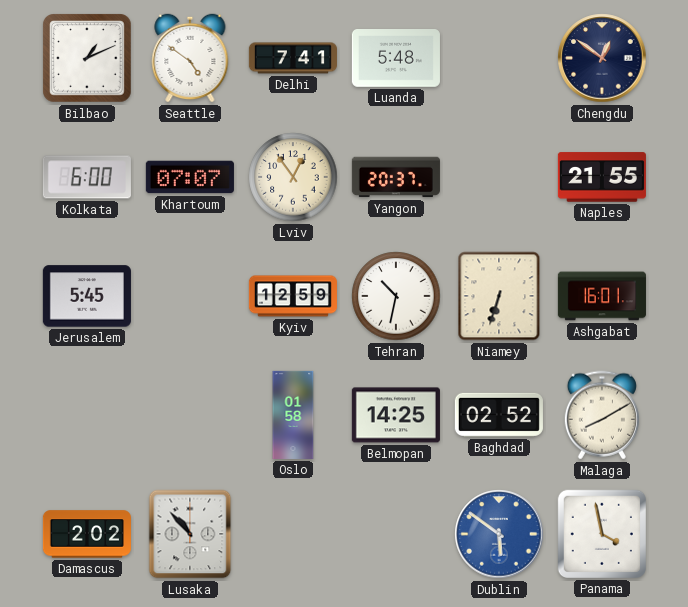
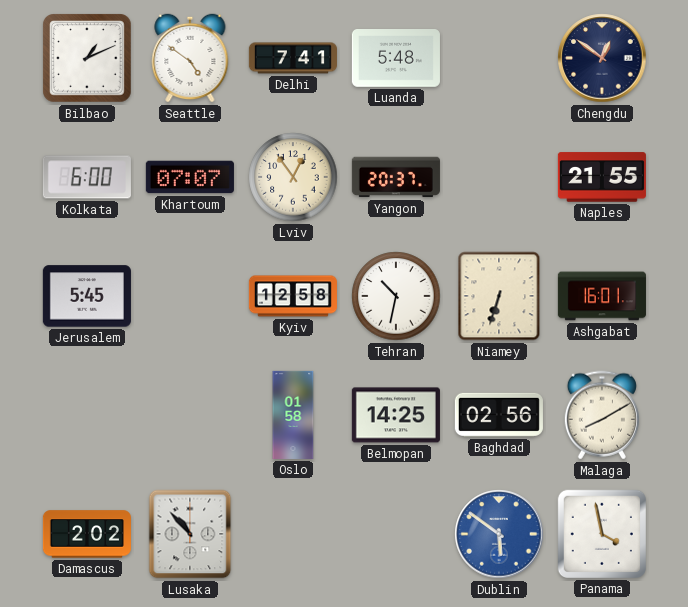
Kyiv: 12:59 -> 12:58 (293, 296)
Baghdad: 02:52 -> 02:56 (499, 415)
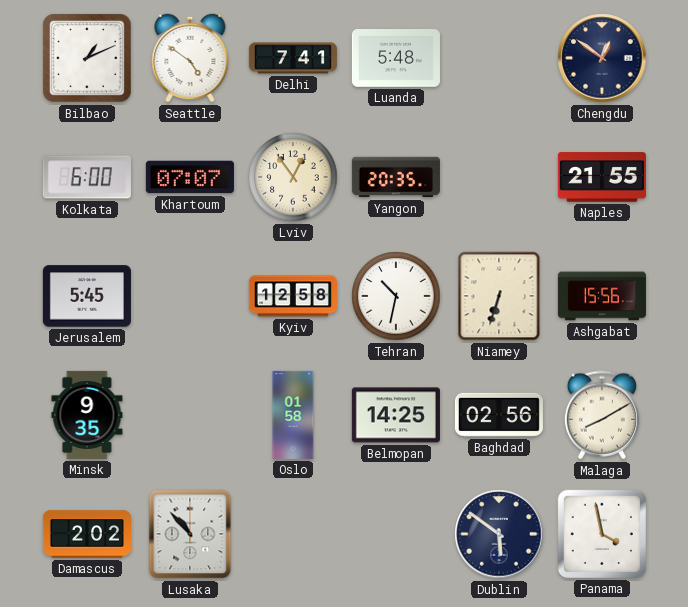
Yangon: 20:37 -> 20:35 (396, 177)
Ashgabat: 16:01 -> 15:56 (602, 296)
Minsk: none -> 9:35 (87, 415)
Dublin dial: blue -> navy (499, 534)
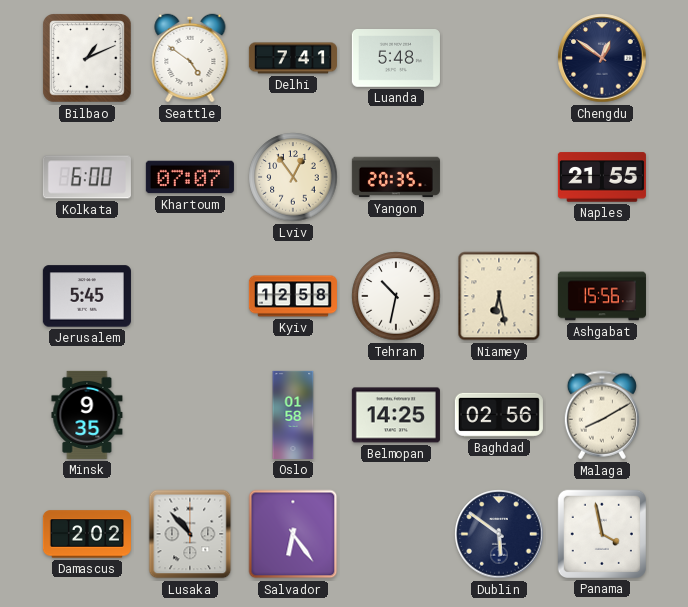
Niamey: 6:33 -> 6:28 (499, 296)
Salvador: none -> 6:24 (293, 534)
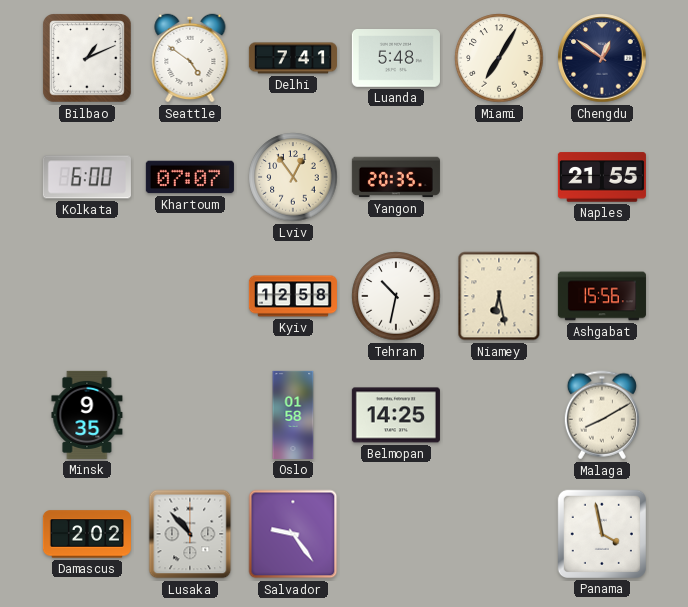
Miami: none -> 7:05 (499, 58)
Jerusalem: 5:45 -> none (87, 296)
Baghdad: 02:56 -> none (499, 415)
Salvador: 6:24 -> 9:24 (293, 534)
Dublin: 5:51 -> none (499, 534)
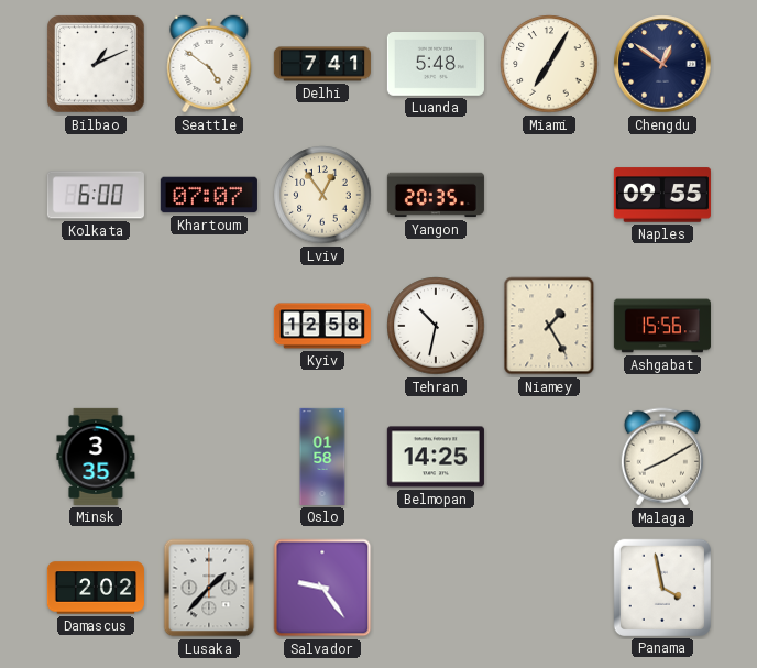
Naples: 21:55 -> 09:55 (662, 195)
Niamey: 6:28 -> 1:25 (549, 326)
Minsk: 9:35 -> 3:35 (96, 457)
Lusaka: 10:53 -> 1:37 (209, 588)
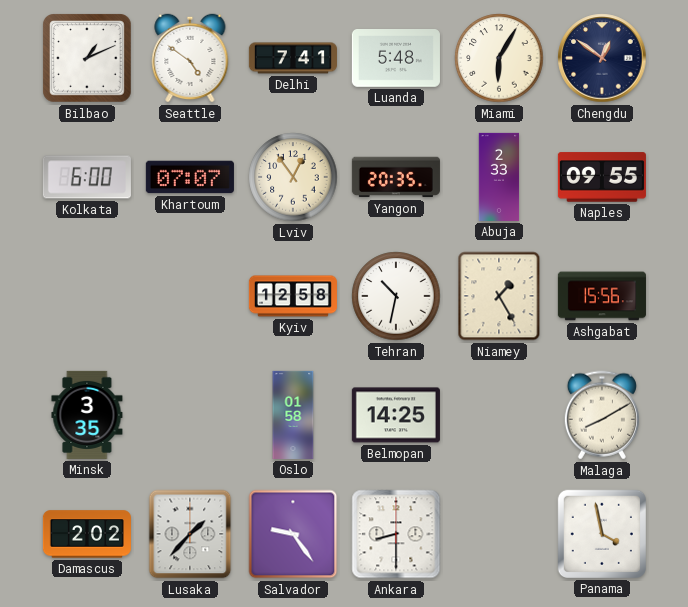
Miami: 7:05 -> 6:05 (499, 58)
Abuja: none -> 2:33 (499, 177)
Ankara: none -> 8:30 (396, 534)
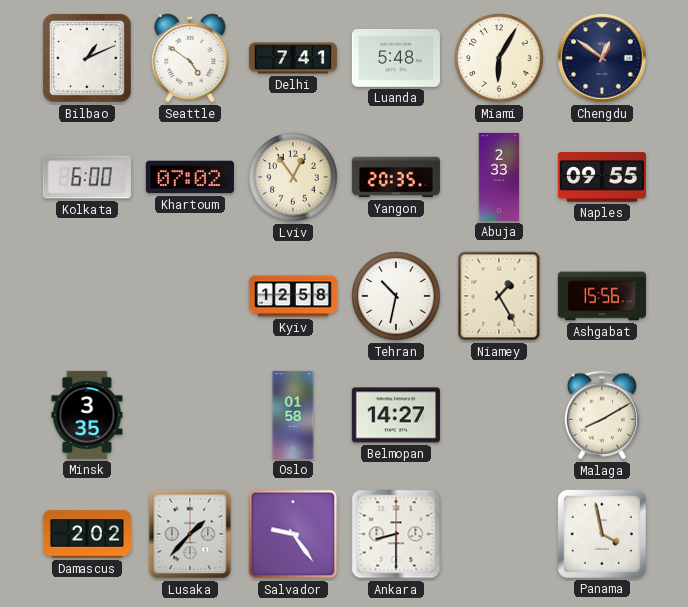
Khartoum: 07:07 -> 07:02 (190, 177)
Belmopan: 14:25 -> 14:27 (396, 415)
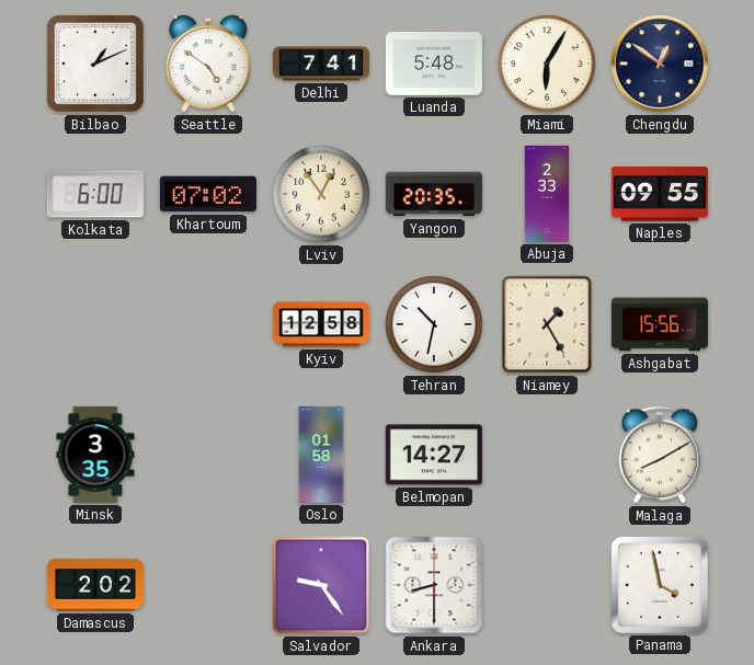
Lusaka: 1:37 -> none (190, 534)
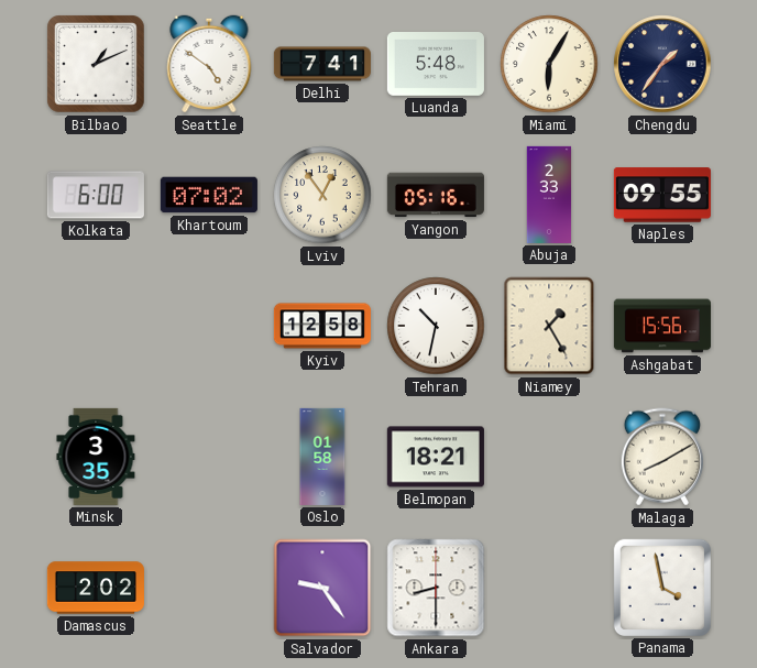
Chengdu: 12:51 -> 1:36 (662, 64)
Yangon: 20:35 -> 05:16 (436, 195)
Belmopan: 14:27 -> 18:21 (436, 457)
